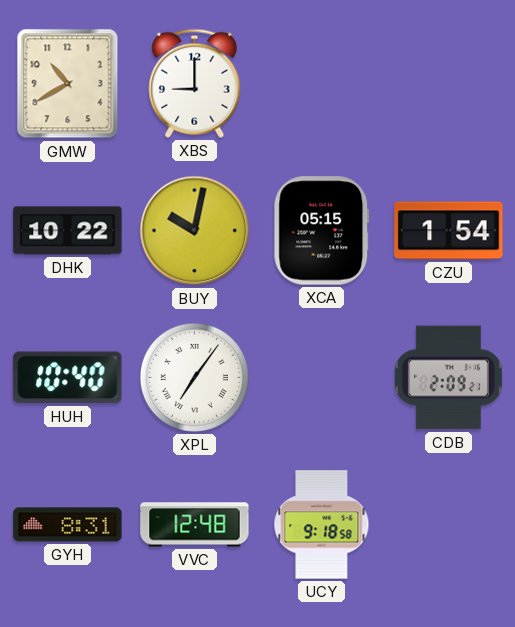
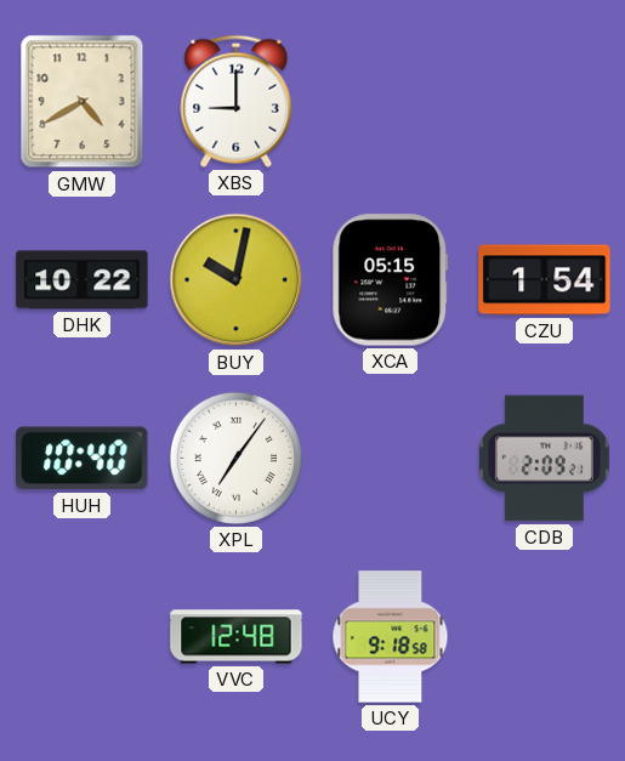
GMW: 10:40 -> 4:40 (83, 102)
GYH: 8:31 -> none (68, 525)
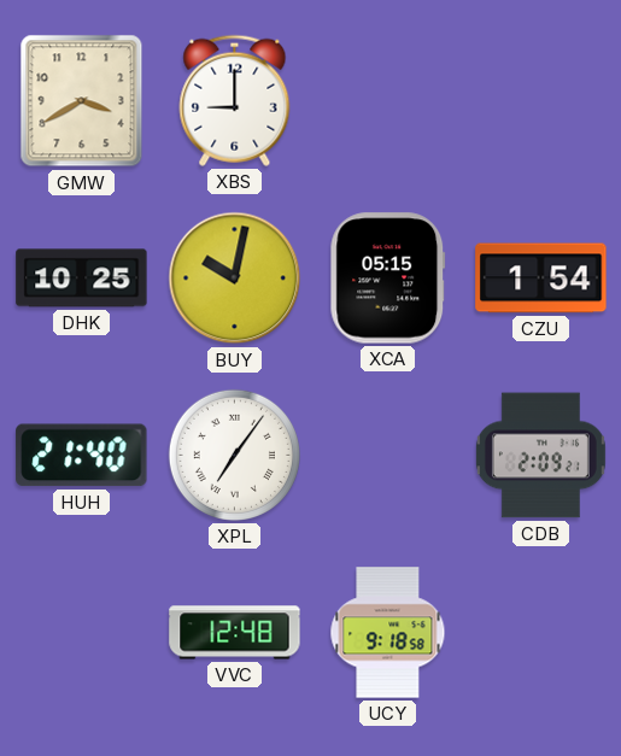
GMW: 4:40 -> 3:40 (82, 101)
DHK: 10:22 -> 10:25 (82, 279)
HUH: 10:40 -> 21:40 (82, 456)
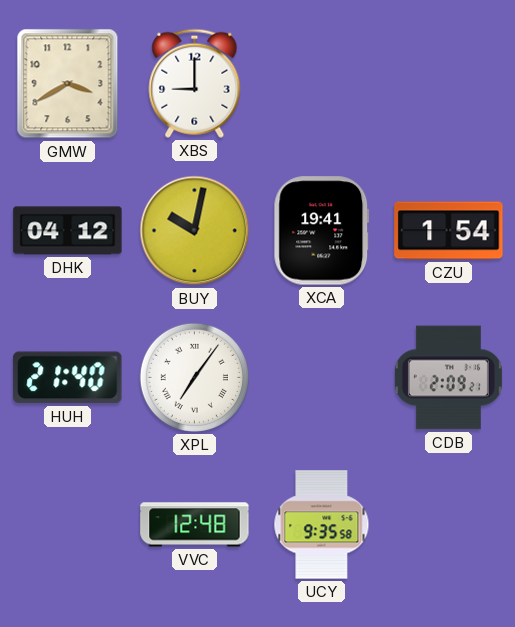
DHK: 10:25 -> 04:12 (68, 231)
XCA: 05:15 -> 19:41 (322, 231)
UCY: 9:18 -> 9:35 (322, 525)
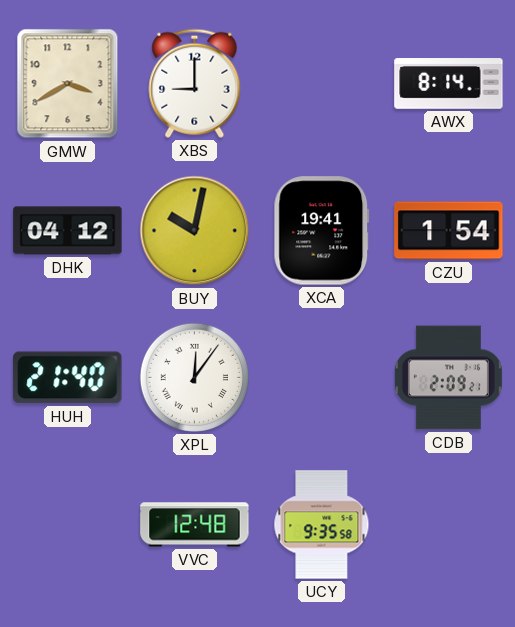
AWX: none -> 8:14 (449, 84)
XPL: 7:06 -> 12:06 (194, 377)
